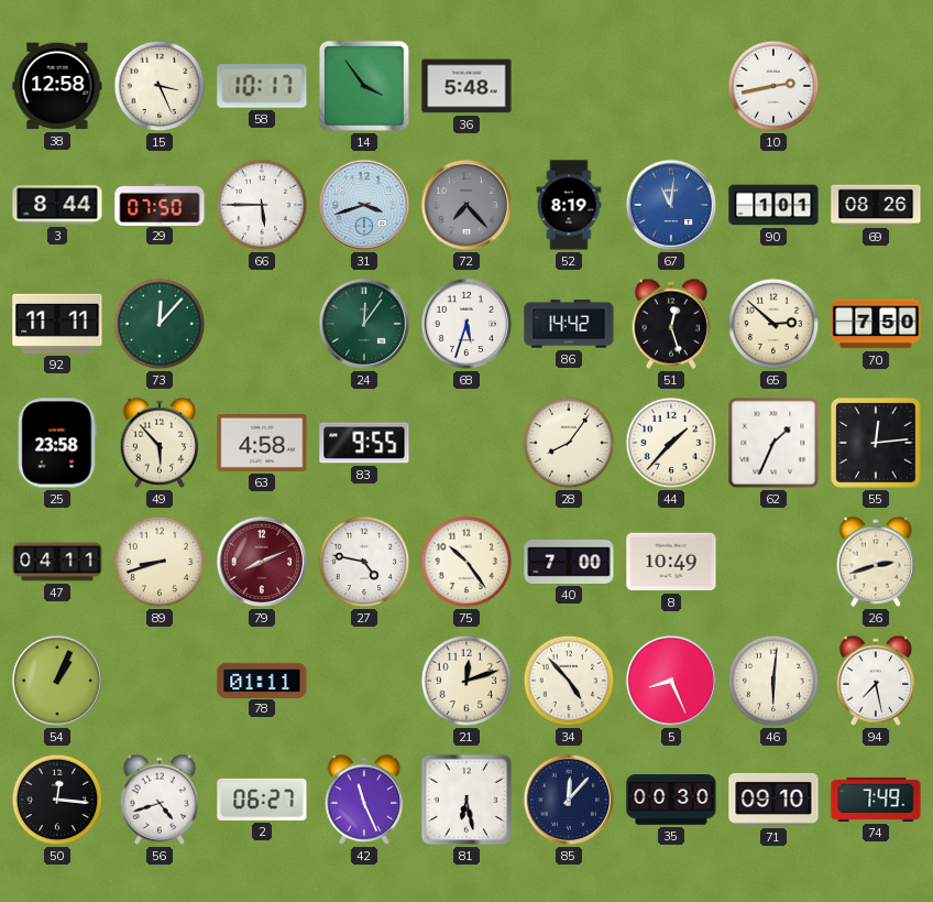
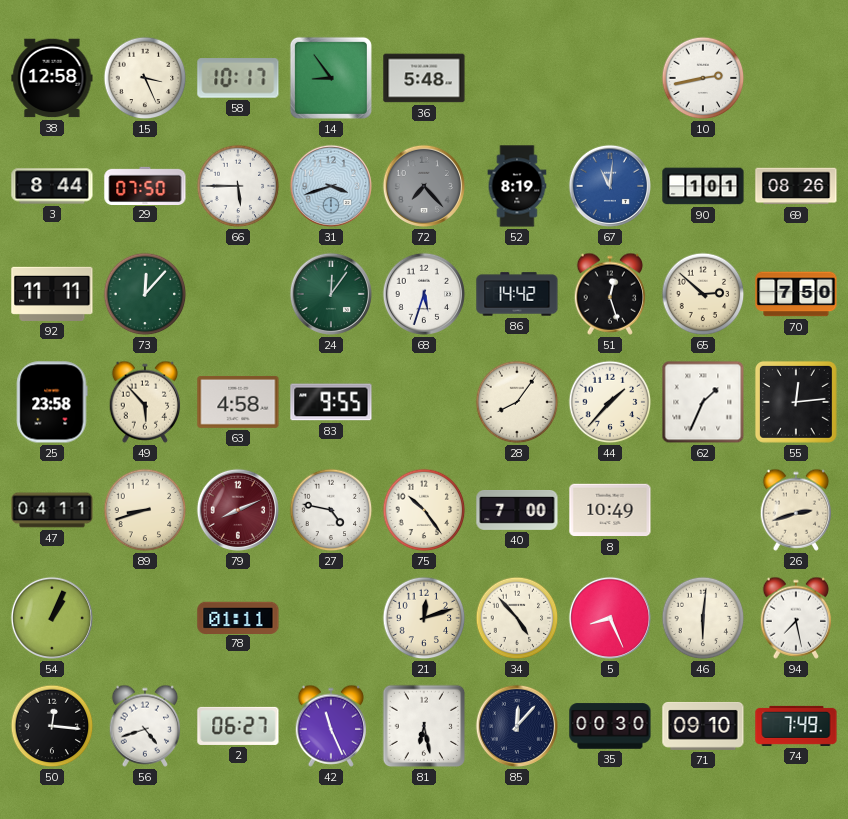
14: 3:54 -> 8:54 (331, 78)
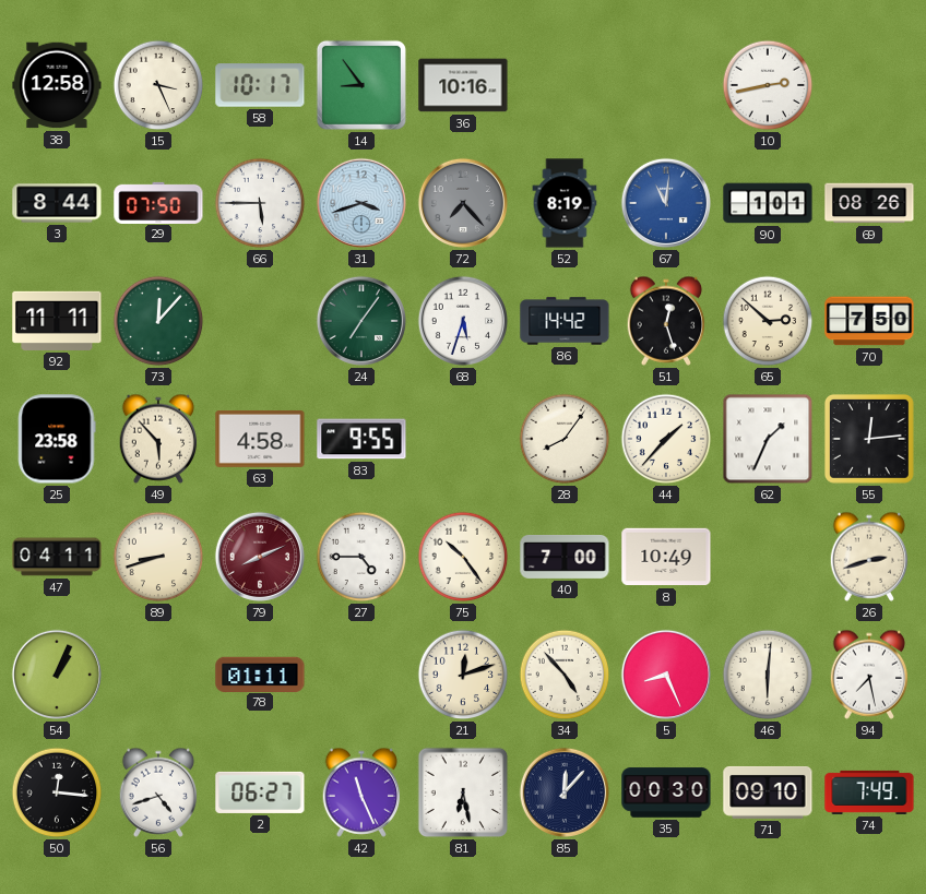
36: 5:48 -> 10:16 (463, 85)
24: 12:06 -> 7:06 (361, 321)
27: 4:47 -> 4:45 (361, 557)
